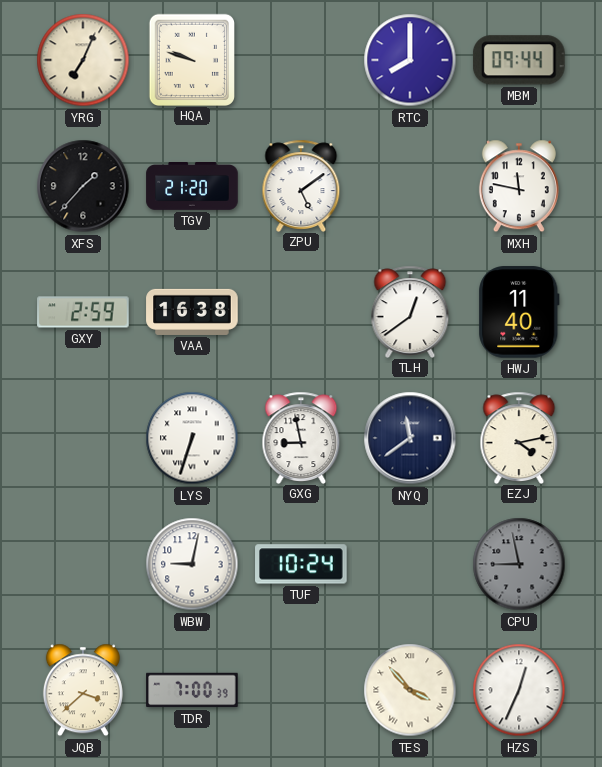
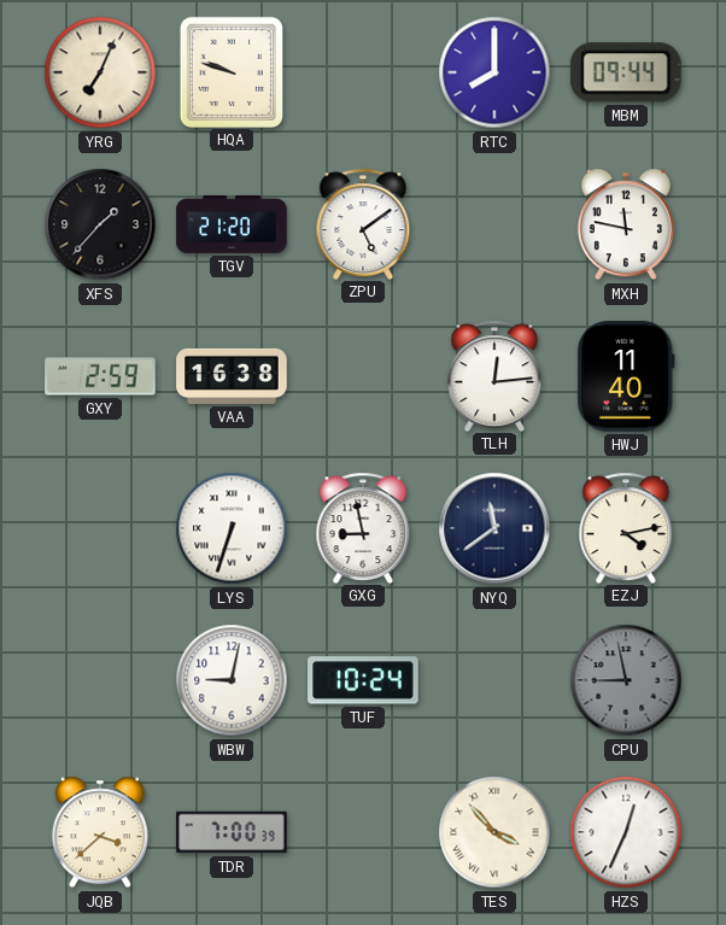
TLH: 12:39 -> 12:14 (494, 375)
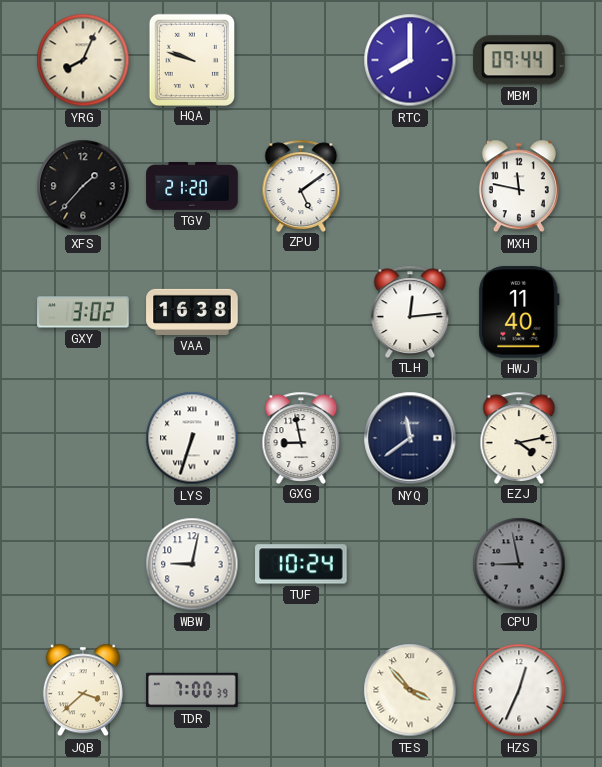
YRG: 7:04 -> 8:04 (83, 60)
GXY: 2:59 -> 3:02 (83, 312)
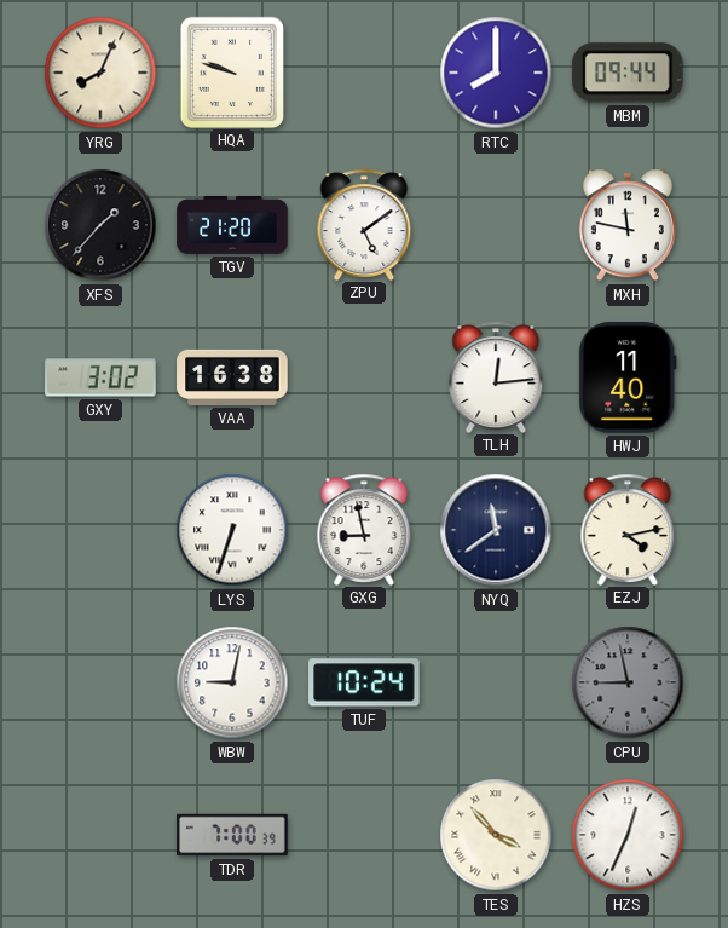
JQB: 3:38 -> none (83, 690)
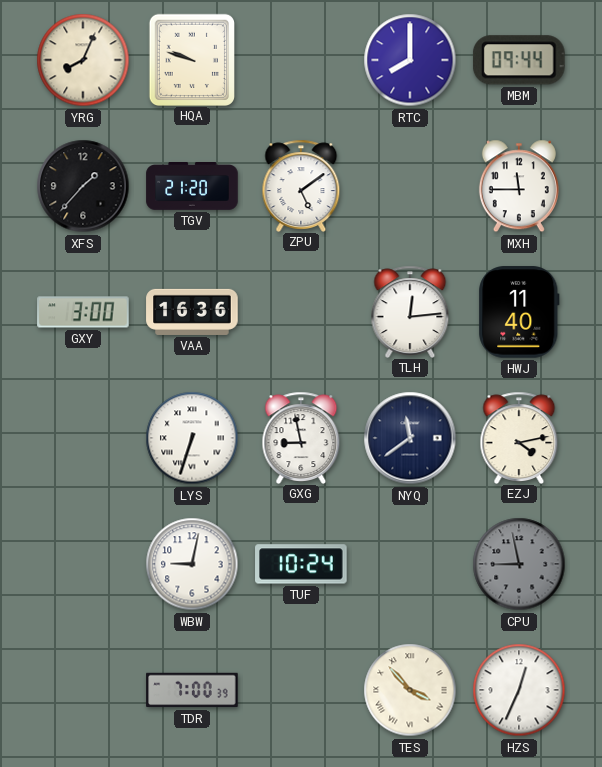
MXH: 11:47 -> 11:45 (519, 186)
GXY: 3:02 -> 3:00 (83, 312)
VAA: 16:38 -> 16:36 (192, 312)
